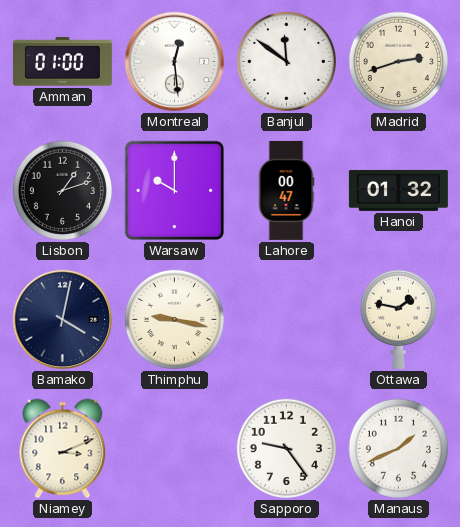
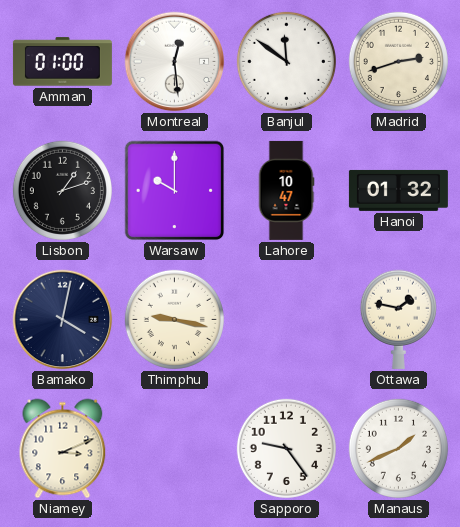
Lahore: 00:47 -> 10:47 (286, 190)
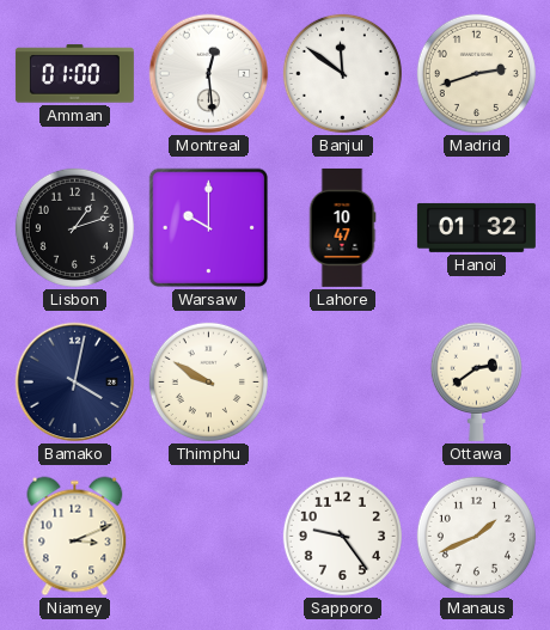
Thimphu: 9:17 -> 9:50 (208, 381)
Ottawa: 1:47 -> 2:39 (476, 381)
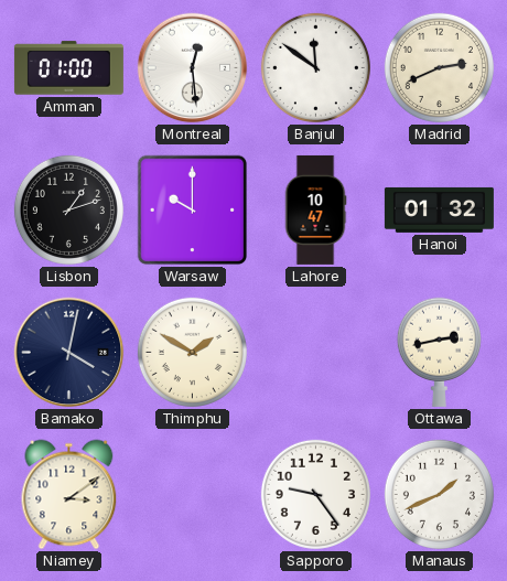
Madrid: 2:42 -> 2:41 (439, 67)
Thimphu: 9:50 -> 1:50 (192, 352)
Ottawa: 2:39 -> 2:43 (439, 352)
Niamey: 3:11 -> 3:09 (69, 495)
